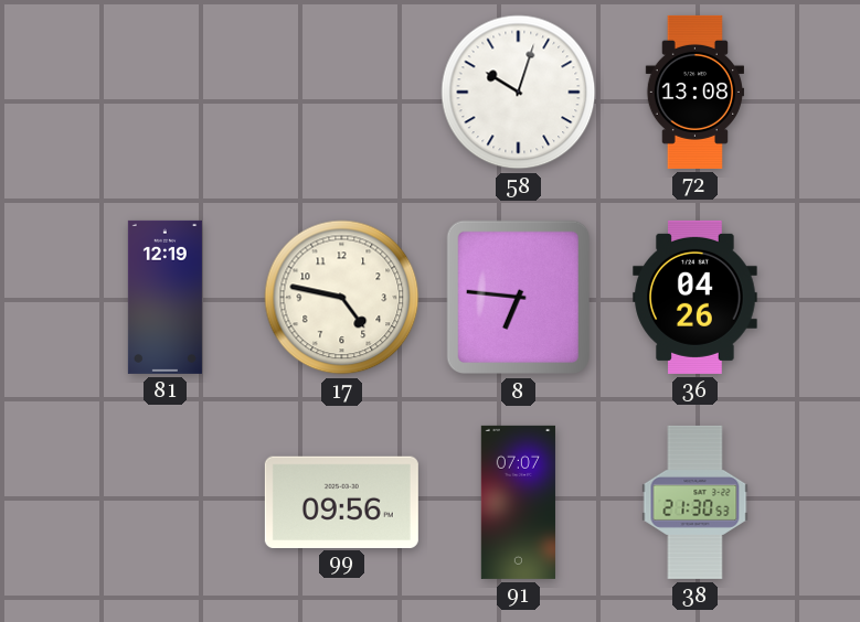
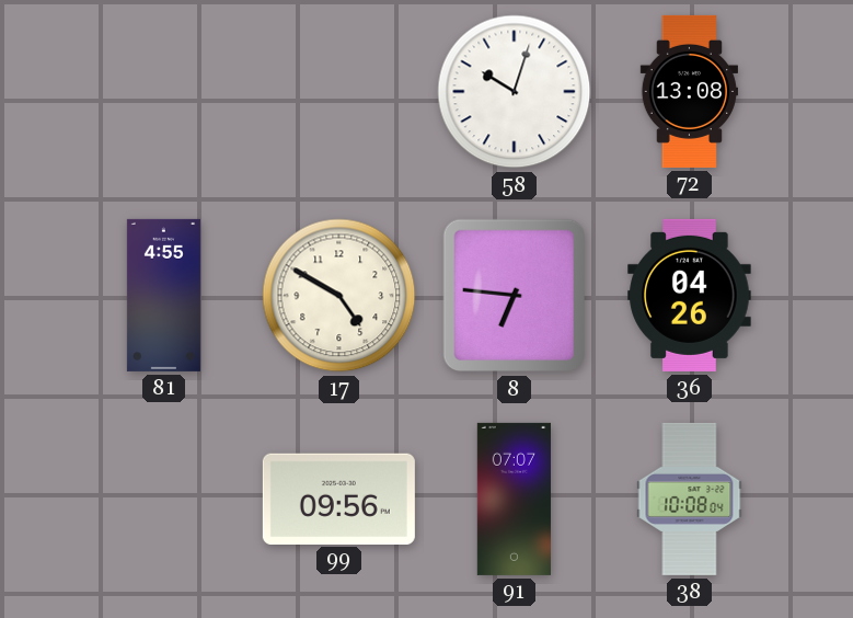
81: 12:19 -> 4:55 (163, 295)
17: 4:47 -> 4:50 (339, 296)
38: 21:30 -> 10:08 (690, 499)
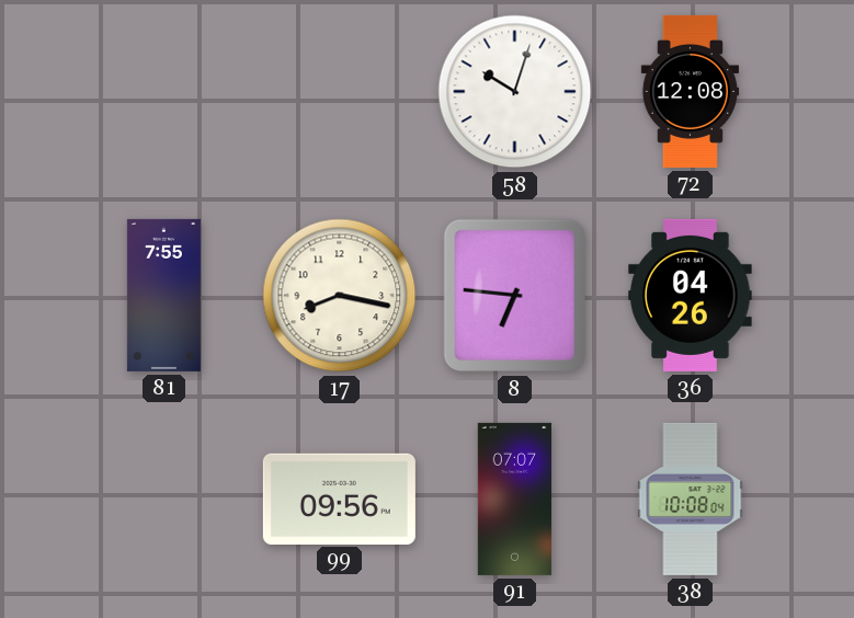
72: 13:08 -> 12:08 (690, 91)
81: 4:55 -> 7:55 (163, 295)
17: 4:50 -> 8:17 (340, 296)
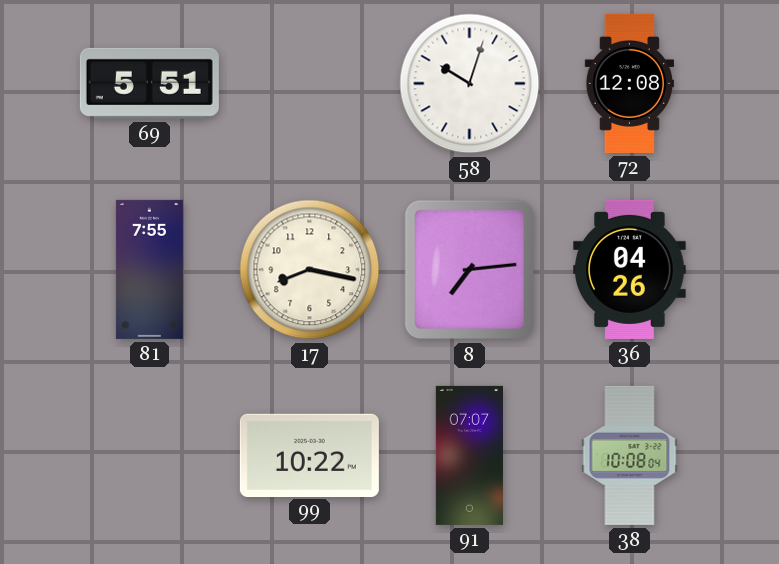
69: none -> 5:51 (149, 83)
8: 6:46 -> 7:14 (469, 270)
99: 09:56 -> 10:22 (309, 455)
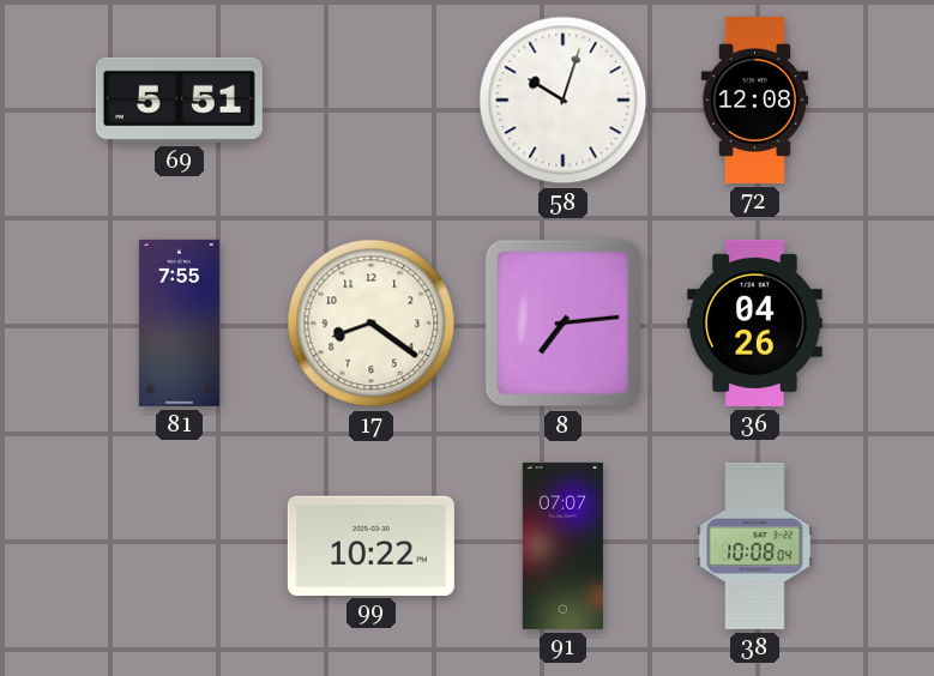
17: 8:17 -> 8:21 (372, 324)
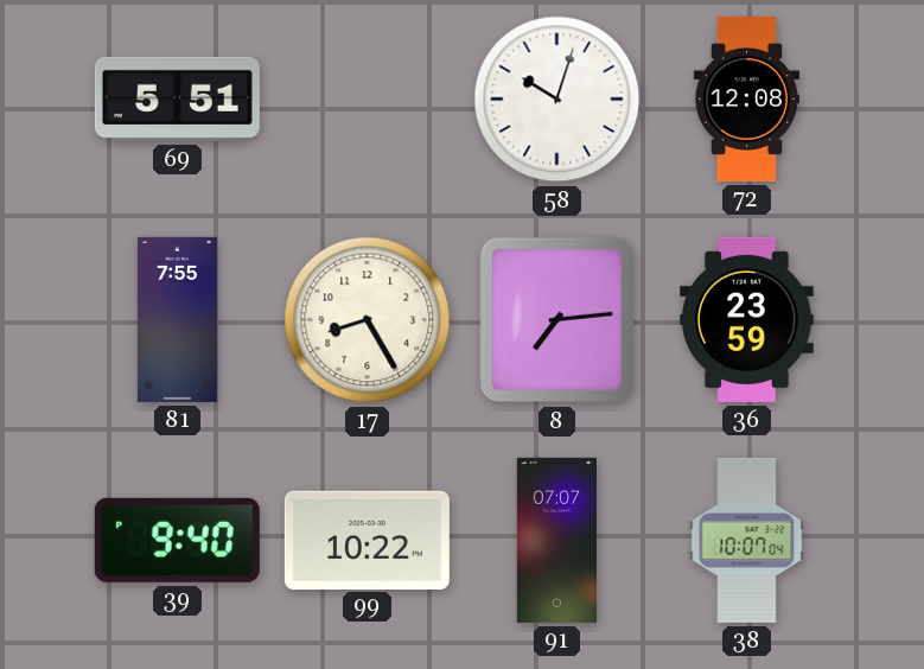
17: 8:21 -> 8:25 (368, 320)
36: 04:26 -> 23:59 (747, 319)
39: none -> 9:40 (177, 540)
38: 10:08 -> 10:07 (747, 540)
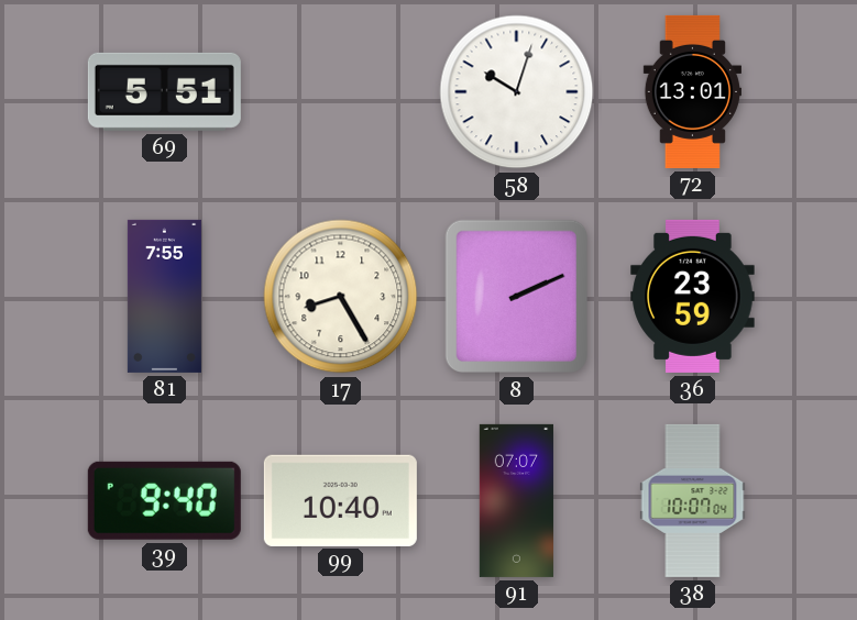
72: 12:08 -> 13:01 (692, 91)
8: 7:14 -> 2:11 (516, 297)
99: 10:22 -> 10:40 (340, 500)
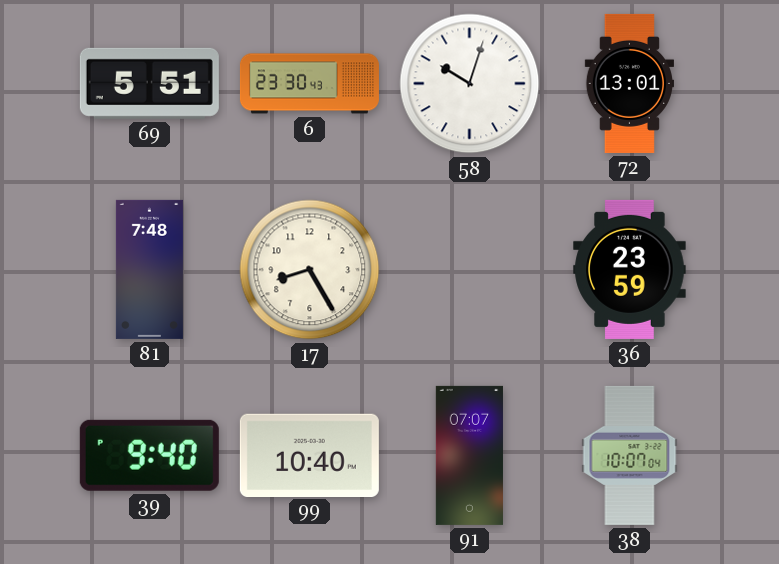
6: none -> 23:30 (309, 84)
81: 7:55 -> 7:48 (149, 269)
8: 2:11 -> none (516, 297)
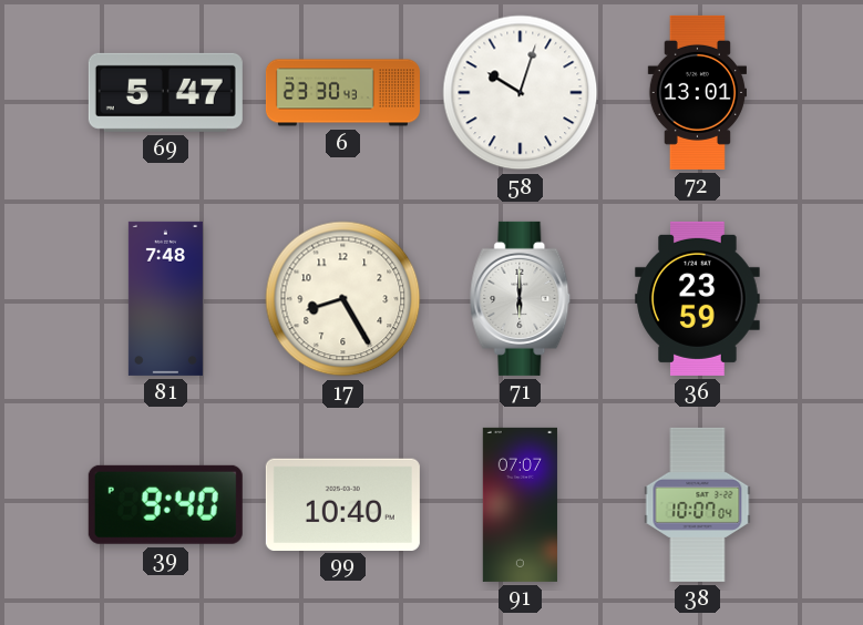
69: 5:51 -> 5:47 (165, 92)
71: none -> 6:00 (521, 298)
